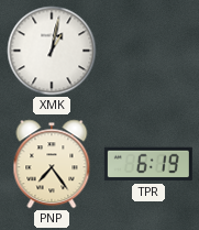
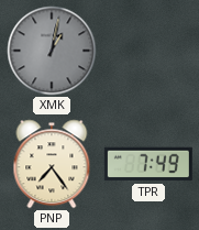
XMK dial: white -> grey (52, 51)
TPR: 6:19 -> 7:49 (148, 164)
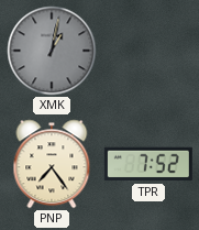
TPR: 7:49 -> 7:52 (148, 164)
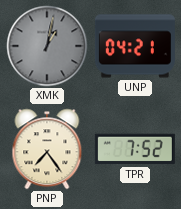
UNP: none -> 04:21 (135, 46)
